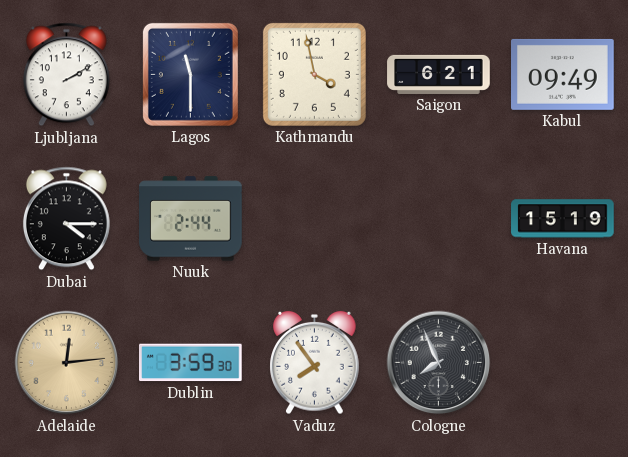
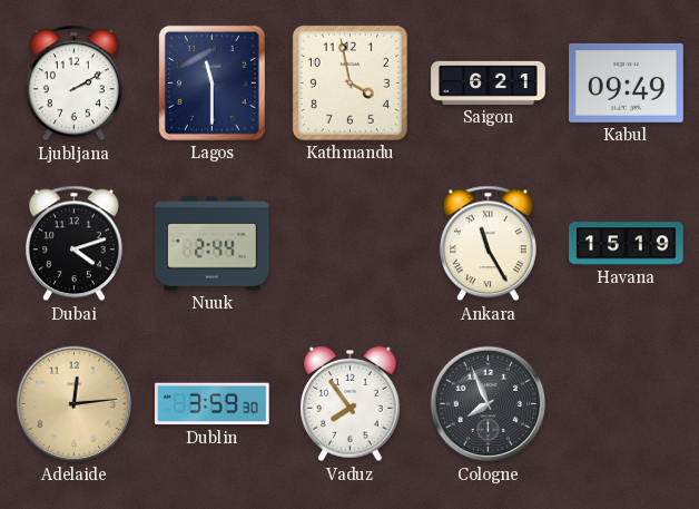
Dubai: 4:15 -> 4:12 (73, 244)
Ankara: none -> 11:25 (488, 244)
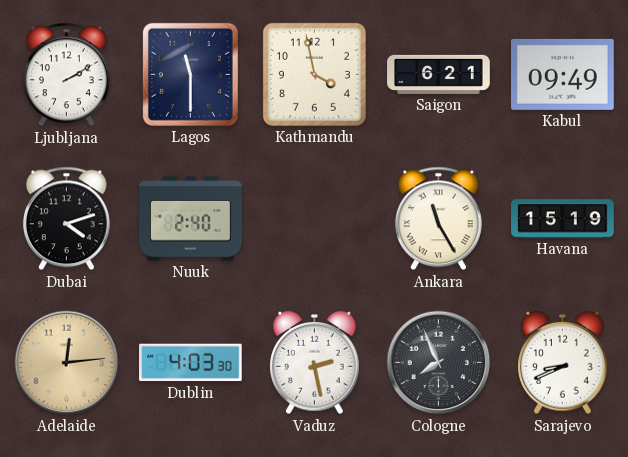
Nuuk: 2:44 -> 2:40 (191, 219)
Dublin: 3:59 -> 4:03 (191, 363)
Vaduz: 7:54 -> 2:28 (315, 363)
Sarajevo: none -> 8:41 (563, 363)
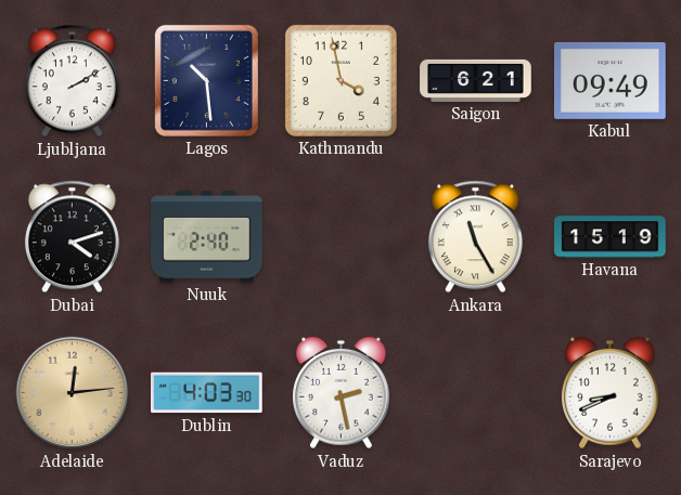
Lagos: 11:30 -> 10:29 (206, 80)
Cologne: 7:56 -> none (439, 363)
